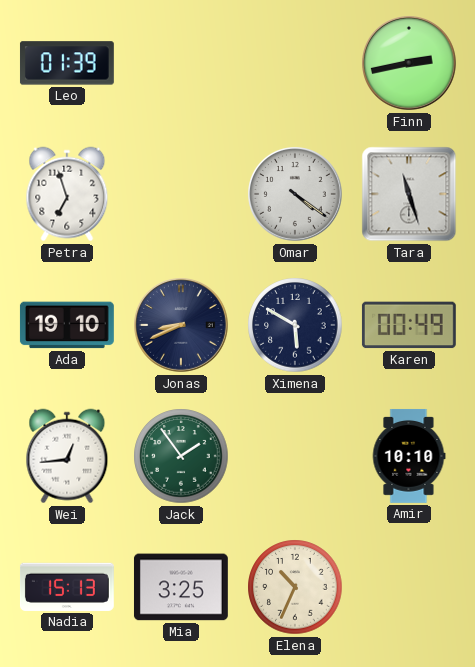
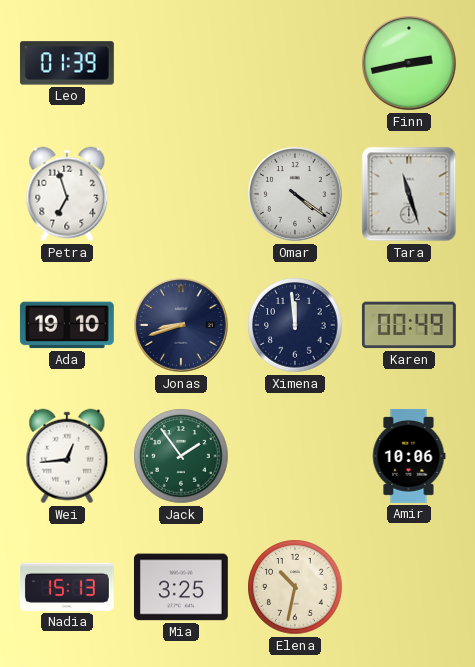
Jonas: 8:41 -> 8:42 (182, 326)
Ximena: 5:50 -> 11:59 (295, 325)
Amir: 10:10 -> 10:06 (409, 456)
Elena: 10:34 -> 10:32 (295, 587)
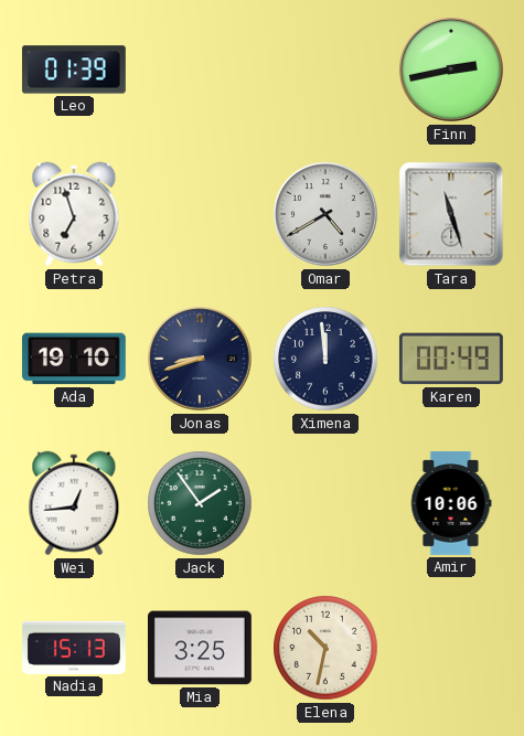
Omar: 4:21 -> 4:40 (327, 215)
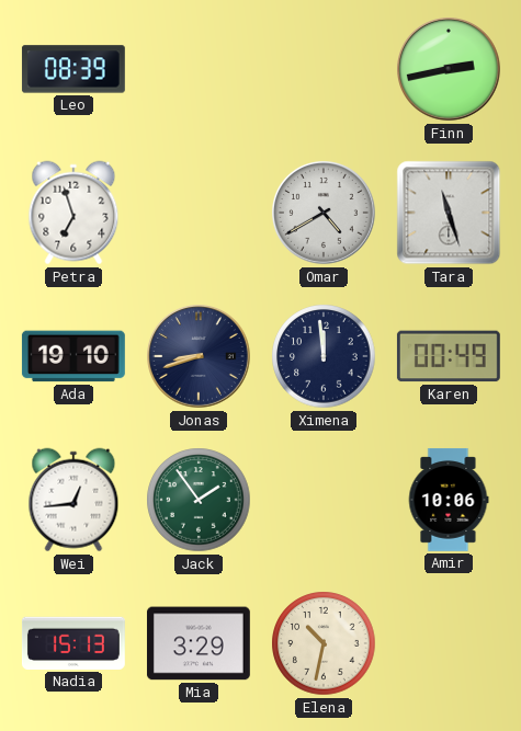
Leo: 01:39 -> 08:39 (73, 69)
Mia: 3:25 -> 3:29 (199, 643)
